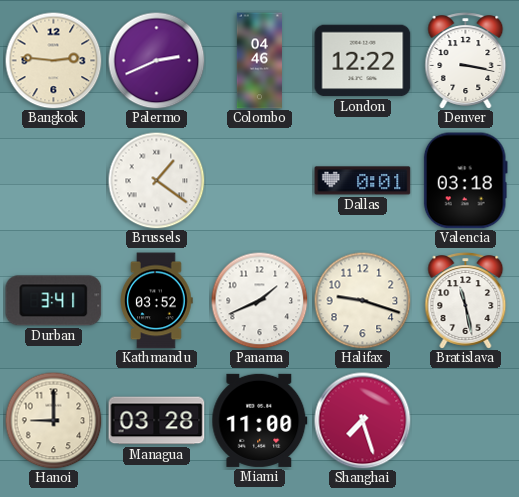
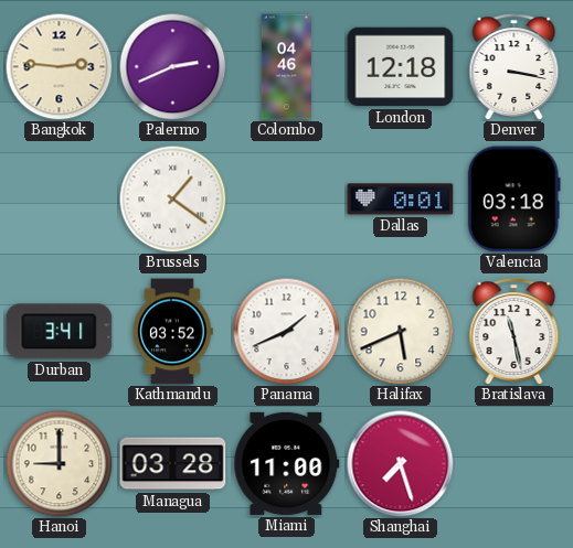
London: 12:22 -> 12:18 (401, 67)
Halifax: 9:18 -> 5:41 (400, 331)
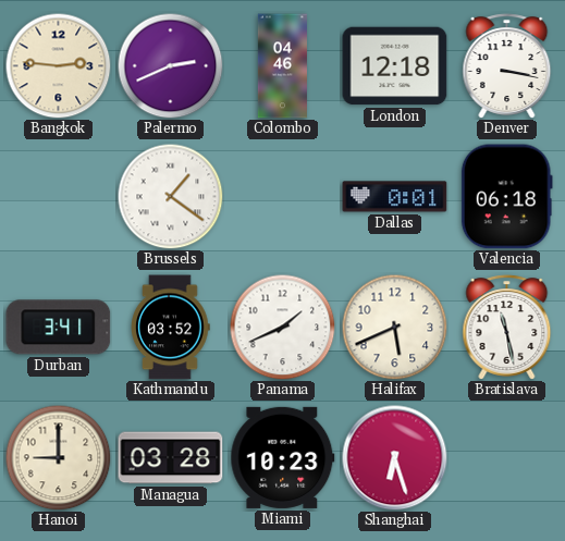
Valencia: 03:18 -> 06:18 (506, 197)
Miami: 11:00 -> 10:23 (283, 457)
Shanghai: 7:27 -> 6:27 (395, 458)
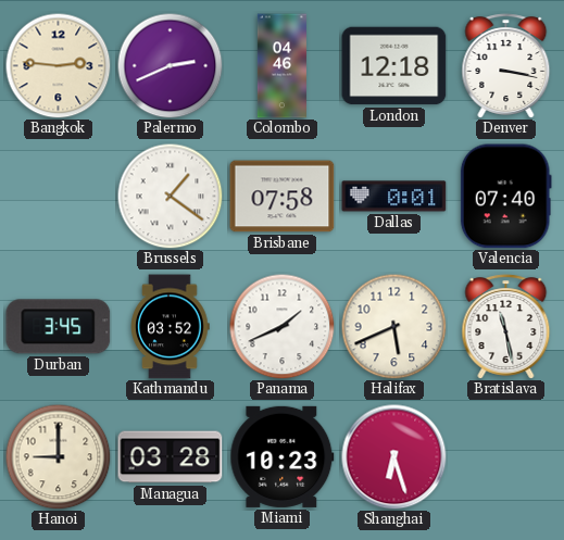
Brisbane: none -> 07:58 (283, 197)
Valencia: 06:18 -> 07:40 (505, 197)
Durban: 3:41 -> 3:45 (59, 327)
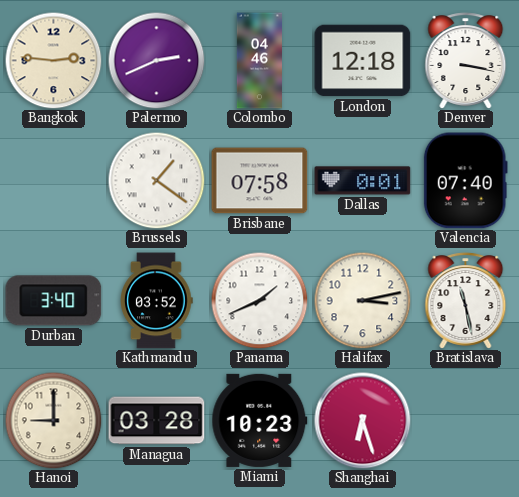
Durban: 3:45 -> 3:40 (54, 301)
Halifax: 5:41 -> 3:13 (362, 300)
